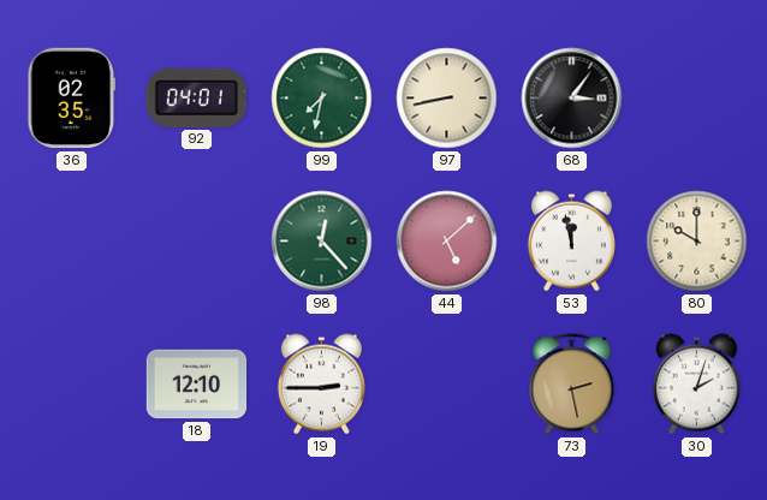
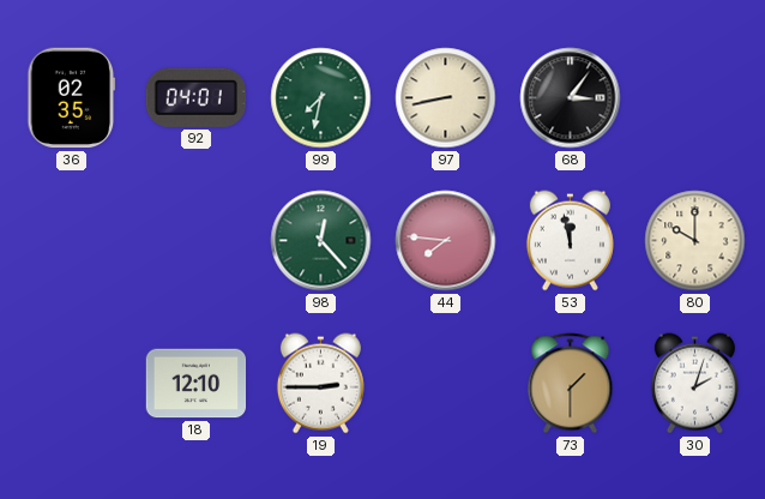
44: 5:08 -> 7:46 (446, 241)
73: 2:28 -> 1:30 (571, 384)
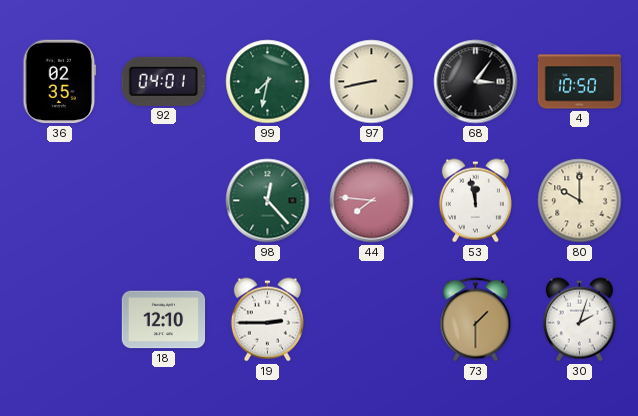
4: none -> 10:50 (580, 82)
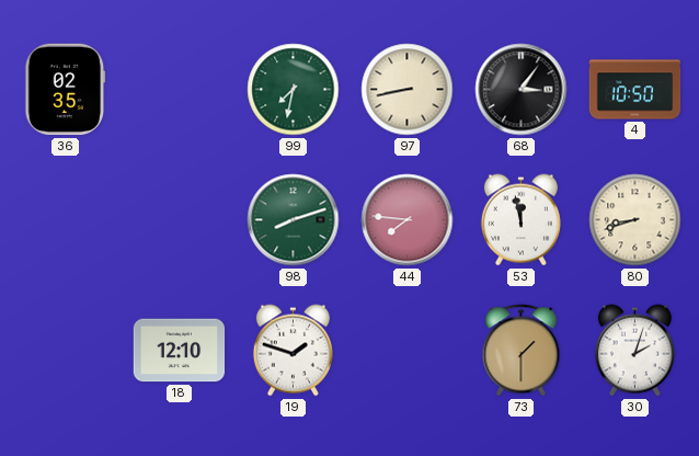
92: 04:01 -> none (163, 81)
98: 12:23 -> 8:12 (294, 220)
80: 10:00 -> 8:42 (635, 220)
19: 2:45 -> 1:48 (293, 351)
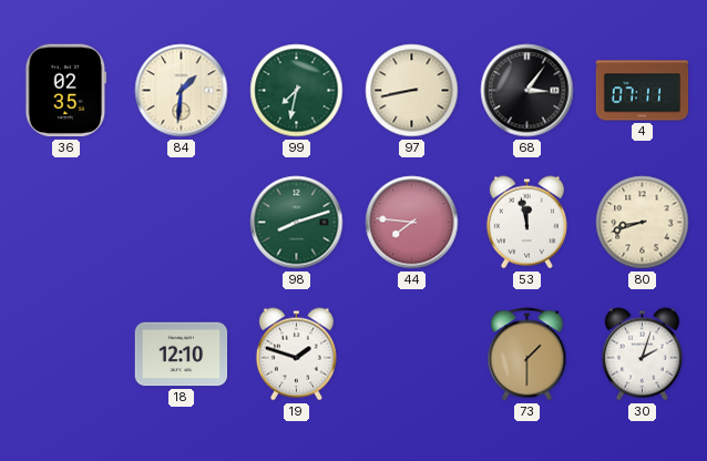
84: none -> 1:31 (182, 91)
4: 10:50 -> 07:11 (643, 91)
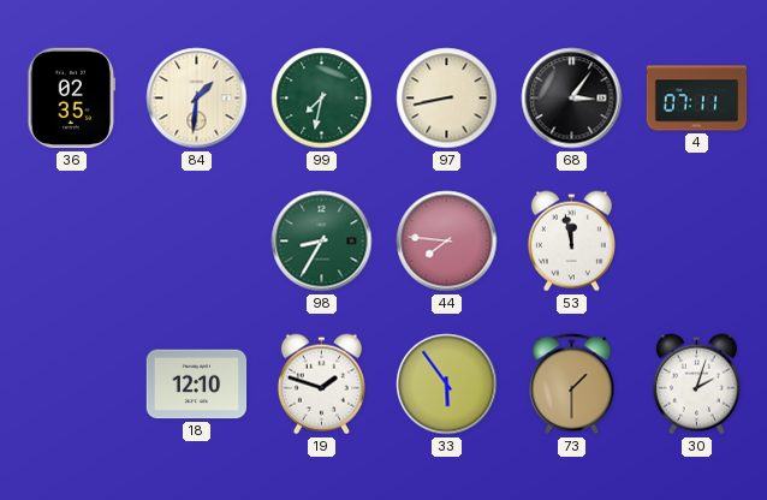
98: 8:12 -> 8:35 (322, 242)
80: 8:42 -> none (643, 223)
33: none -> 5:54 (447, 385)
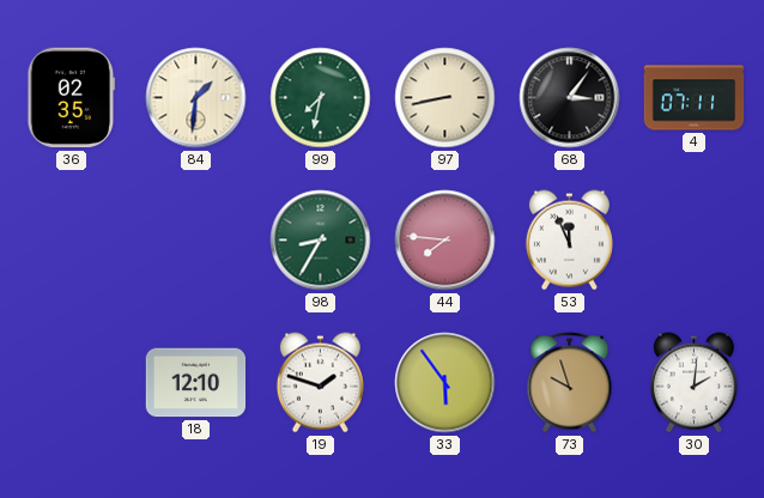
53: 11:58 -> 11:56 (569, 241)
73: 1:30 -> 9:57 (570, 383)
30: 2:03 -> 2:01 (693, 383)
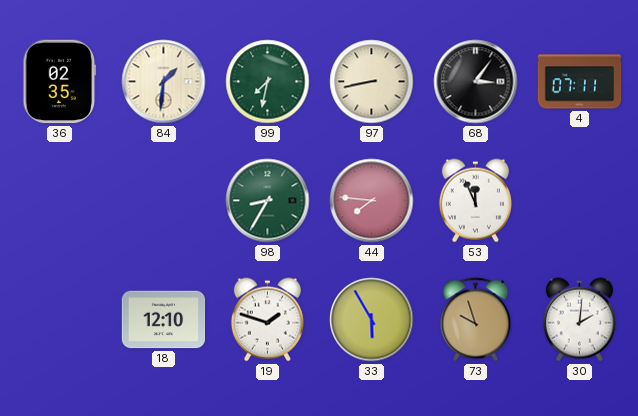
33: 5:54 -> 5:55 (372, 320)
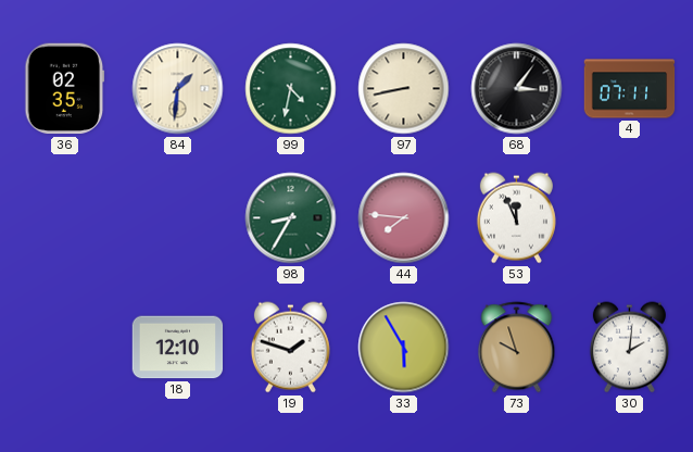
99: 7:32 -> 4:32 (291, 89)
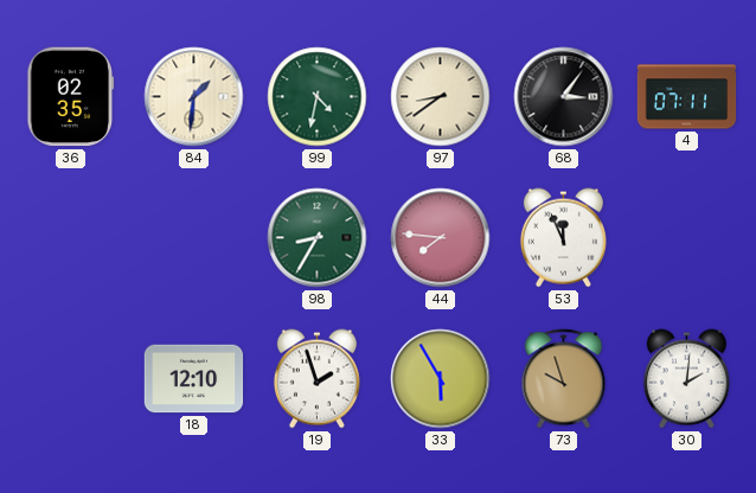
97: 8:43 -> 8:39 (441, 97)
19: 1:48 -> 1:57 (316, 379)
